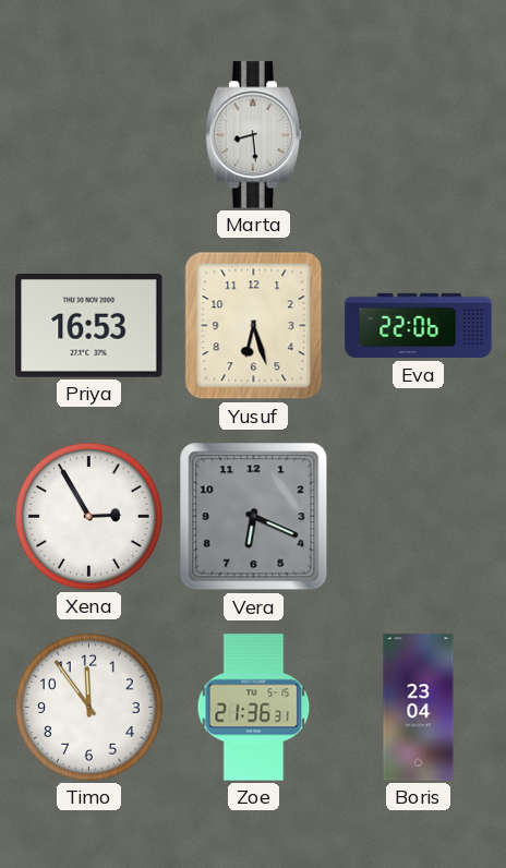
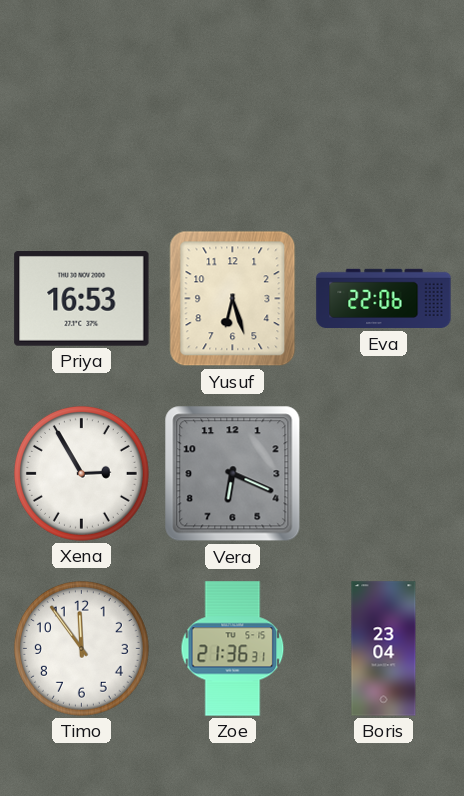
Marta: 8:29 -> none (253, 135)
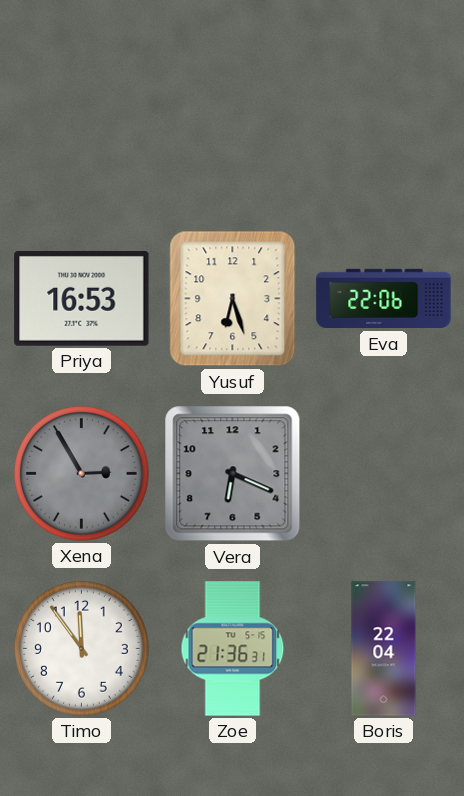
Xena dial: white -> grey (81, 473)
Boris: 23:04 -> 22:04 (384, 649)
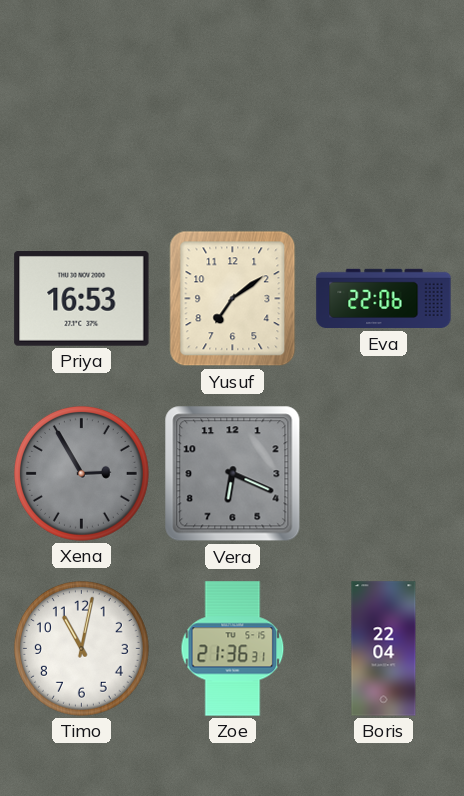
Yusuf: 6:27 -> 7:09 (233, 299)
Timo: 11:54 -> 11:02 (81, 648)
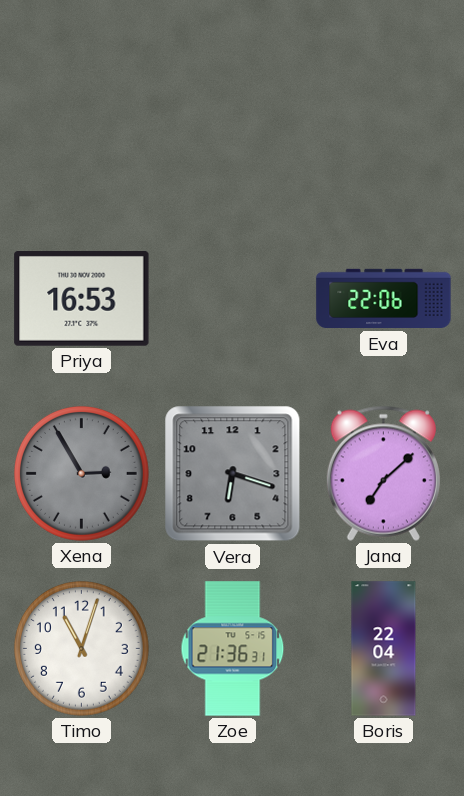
Yusuf: 7:09 -> none (233, 299)
Vera: 6:19 -> 6:18 (233, 474)
Jana: none -> 7:08 (383, 473)
Timo: 11:02 -> 11:03 (81, 648)
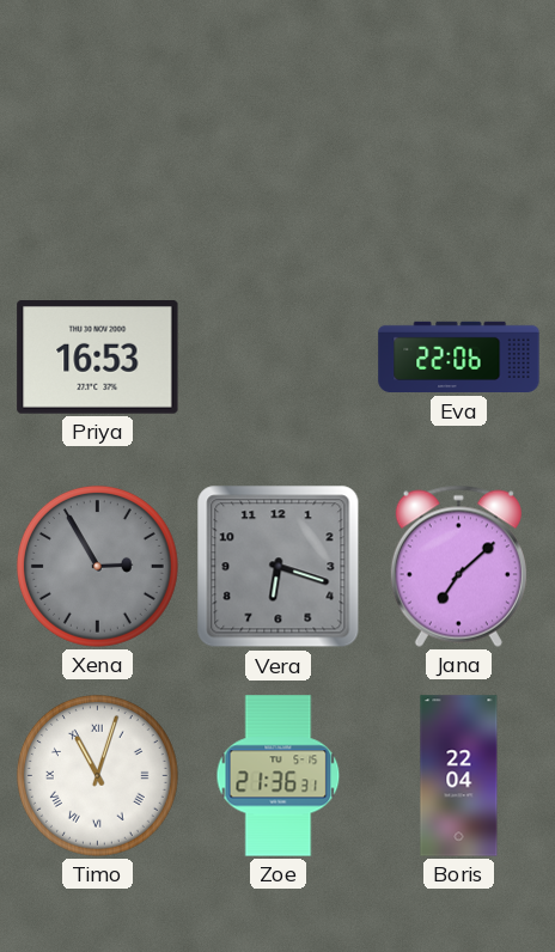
Timo numerals: Arabic -> Roman (97, 775)
